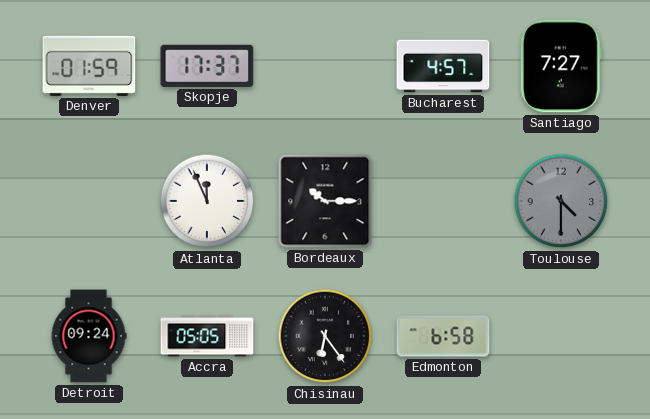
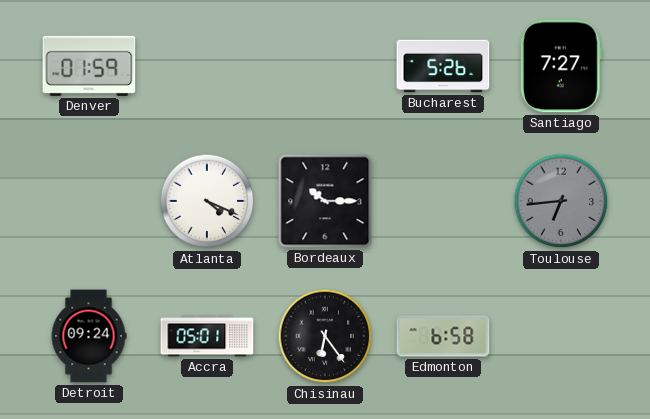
Skopje: 17:37 -> none (207, 66)
Bucharest: 4:57 -> 5:26 (443, 66)
Atlanta: 11:56 -> 4:19 (207, 201)
Toulouse: 4:30 -> 6:44 (561, 201)
Accra: 05:05 -> 05:01 (207, 336)
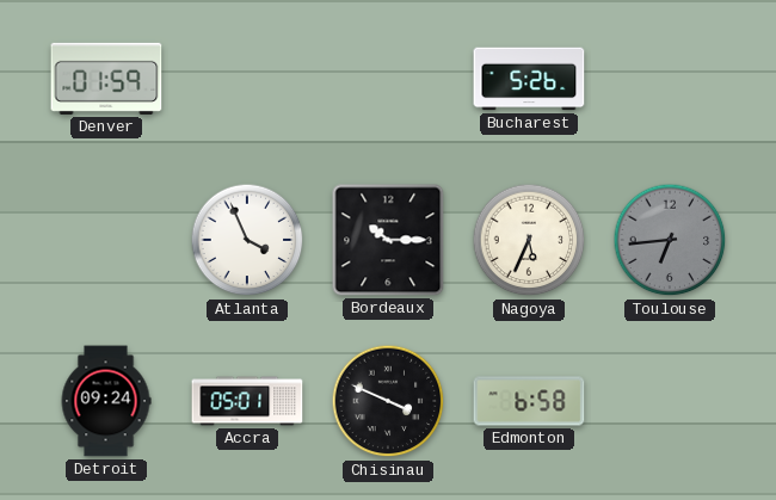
Santiago: 7:27 -> none (561, 66)
Atlanta: 4:19 -> 3:56 (247, 240)
Nagoya: none -> 5:34 (529, 240)
Chisinau: 6:24 -> 3:49 (388, 401)
